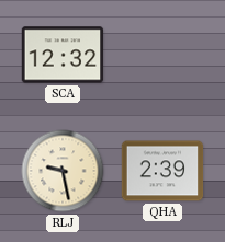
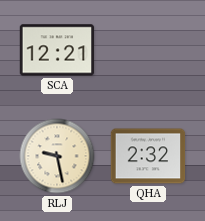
SCA: 12:32 -> 12:21 (57, 50)
QHA: 2:39 -> 2:32 (148, 156)
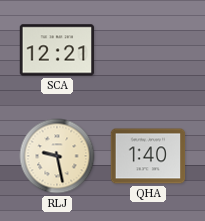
QHA: 2:32 -> 1:40 (148, 156)
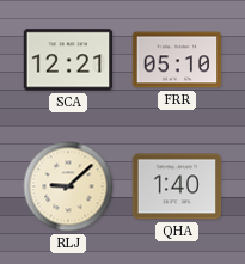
FRR: none -> 05:10 (177, 60)
RLJ: 9:28 -> 9:08 (68, 186)
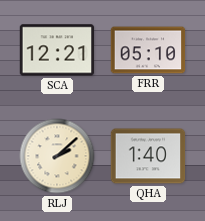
RLJ: 9:08 -> 2:08 (57, 156)
